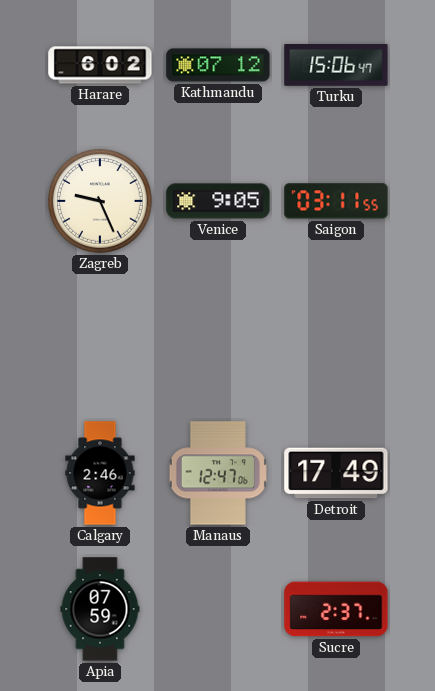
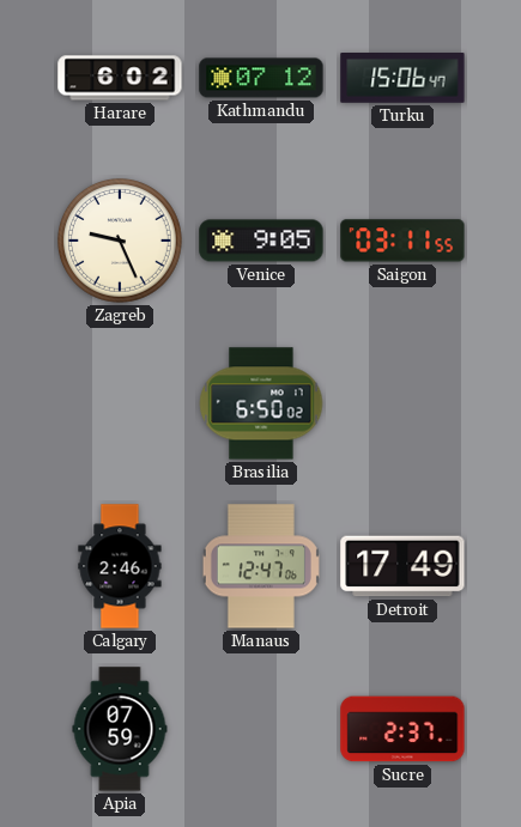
Brasilia: none -> 6:50 (261, 403)
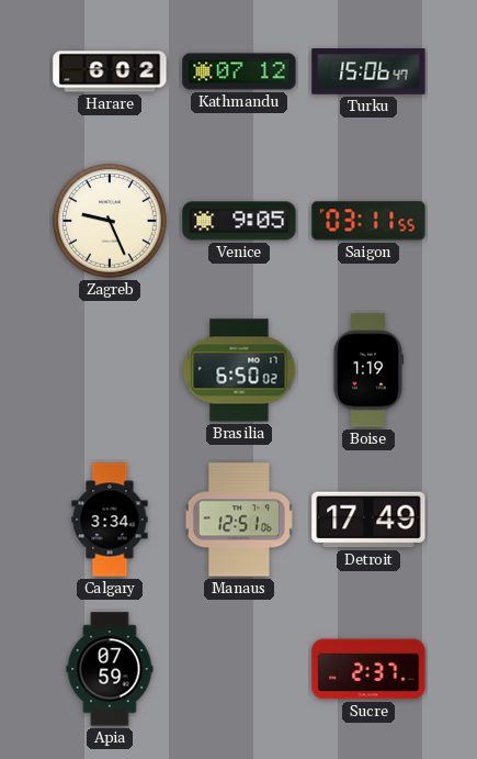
Boise: none -> 1:19 (367, 370)
Calgary: 2:46 -> 3:34 (110, 520)
Manaus: 12:47 -> 12:51 (239, 520)
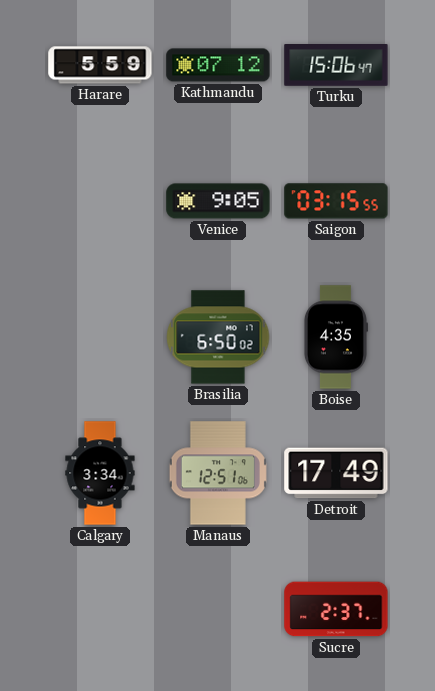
Harare: 6:02 -> 5:59 (100, 65)
Zagreb: 9:26 -> none (110, 221)
Saigon: 03:11 -> 03:15 (336, 201)
Boise: 1:19 -> 4:35 (335, 337)
Apia: 07:59 -> none (110, 669)
